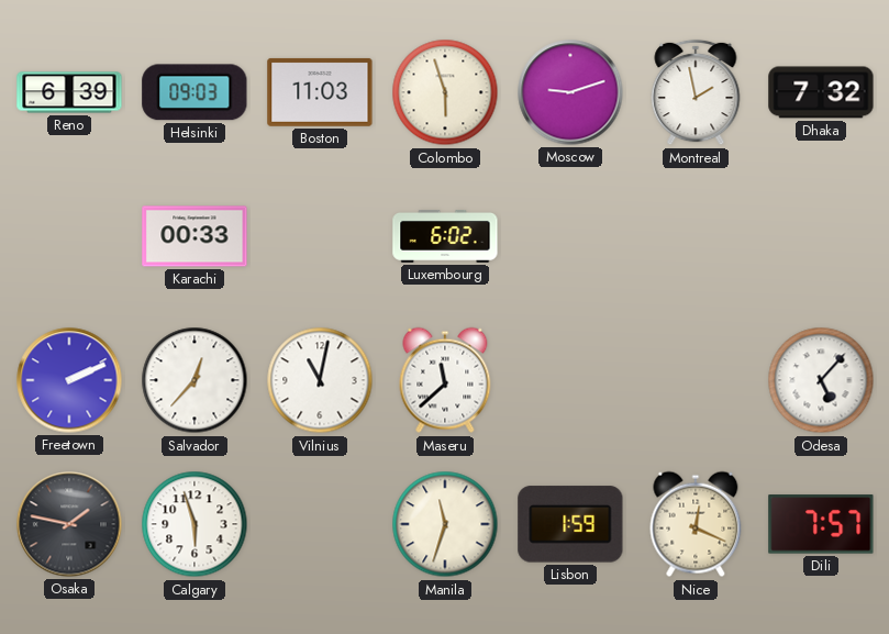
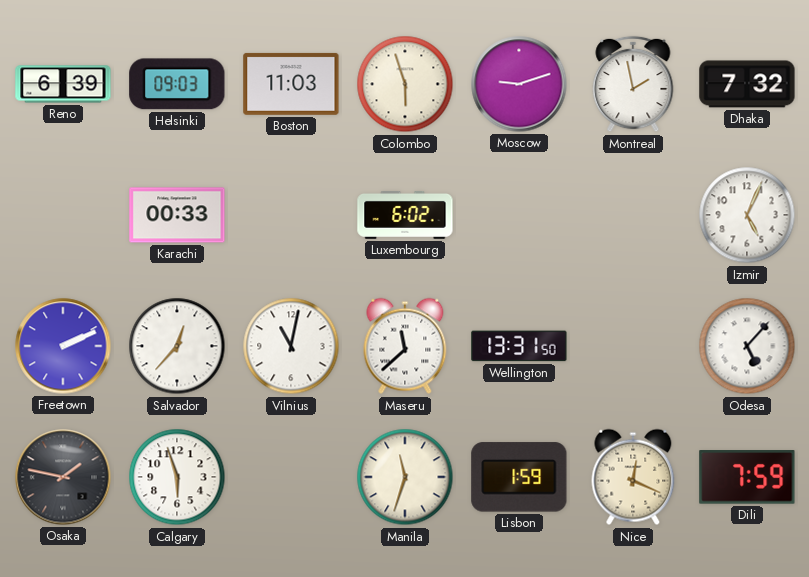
Izmir: none -> 5:04 (747, 215)
Wellington: none -> 13:31 (519, 346)
Dili: 7:57 -> 7:59 (747, 477)
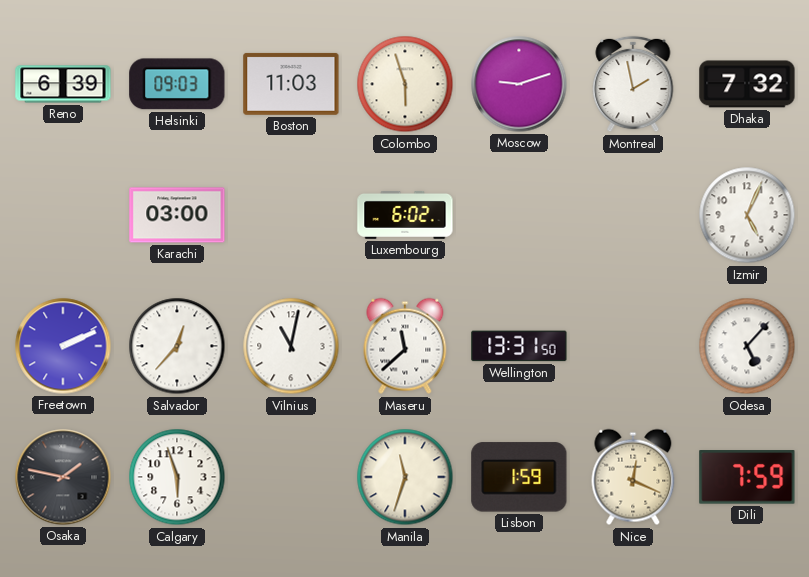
Karachi: 00:33 -> 03:00 (177, 215)
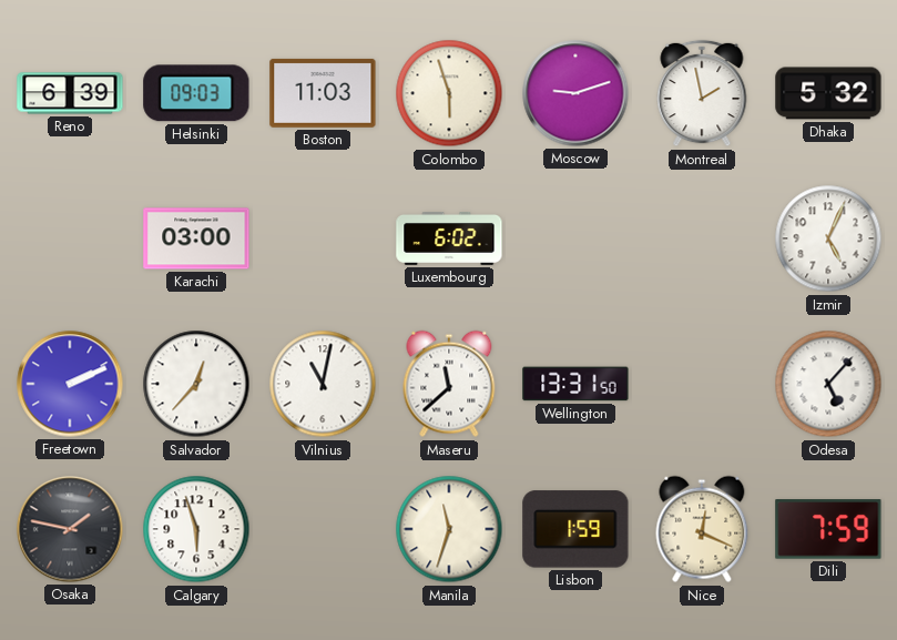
Dhaka: 7:32 -> 5:32 (828, 93)
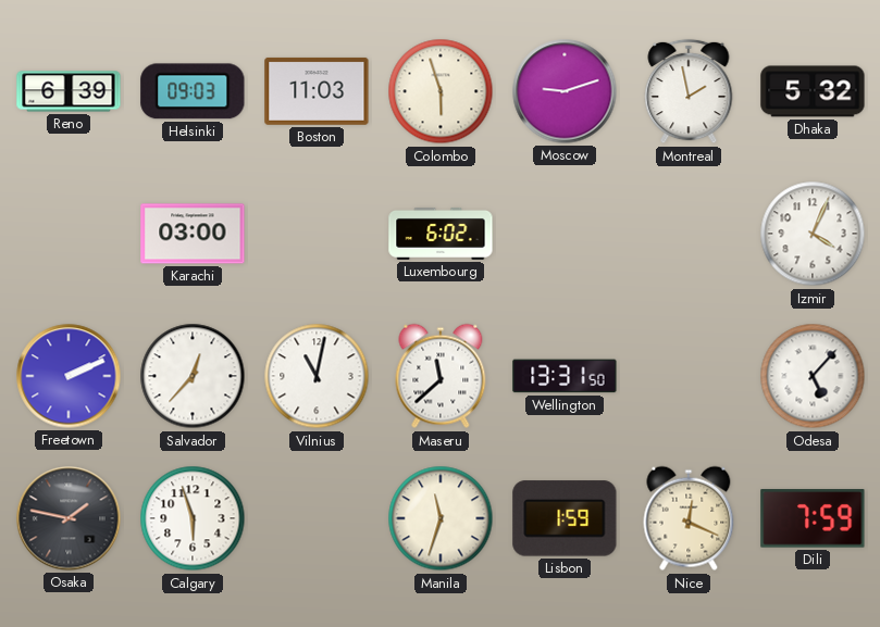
Izmir: 5:04 -> 4:04 (813, 234)
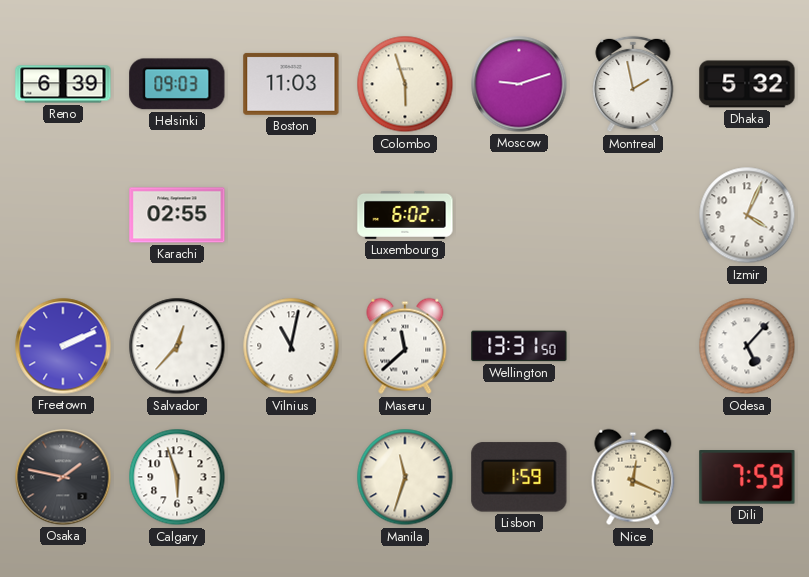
Karachi: 03:00 -> 02:55 (177, 215)
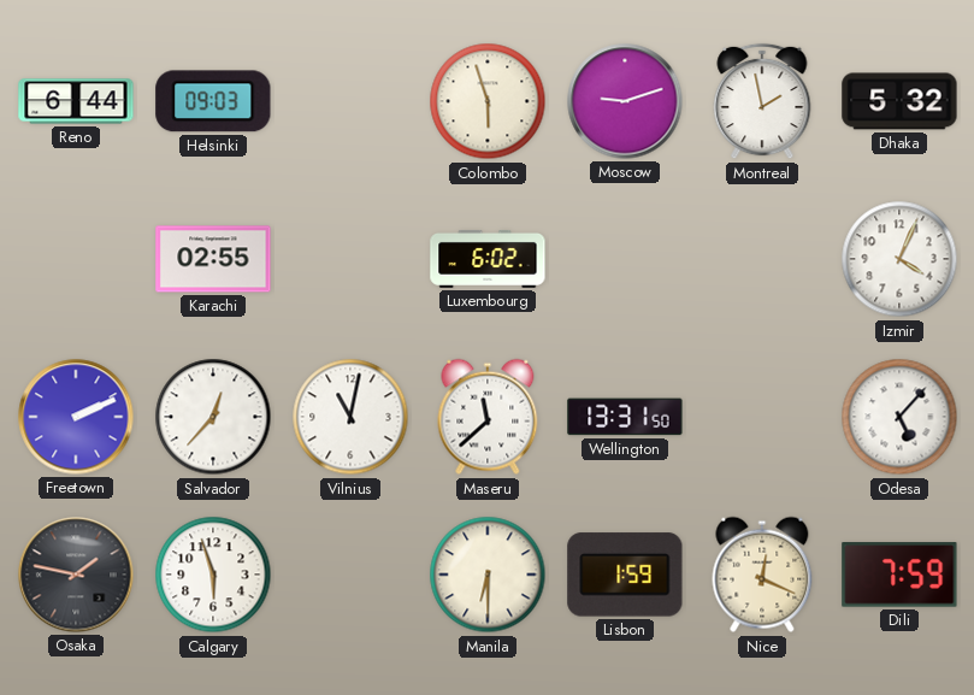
Reno: 6:39 -> 6:44 (76, 101)
Boston: 11:03 -> none (291, 84)
Manila: 11:33 -> 6:30 (488, 575)
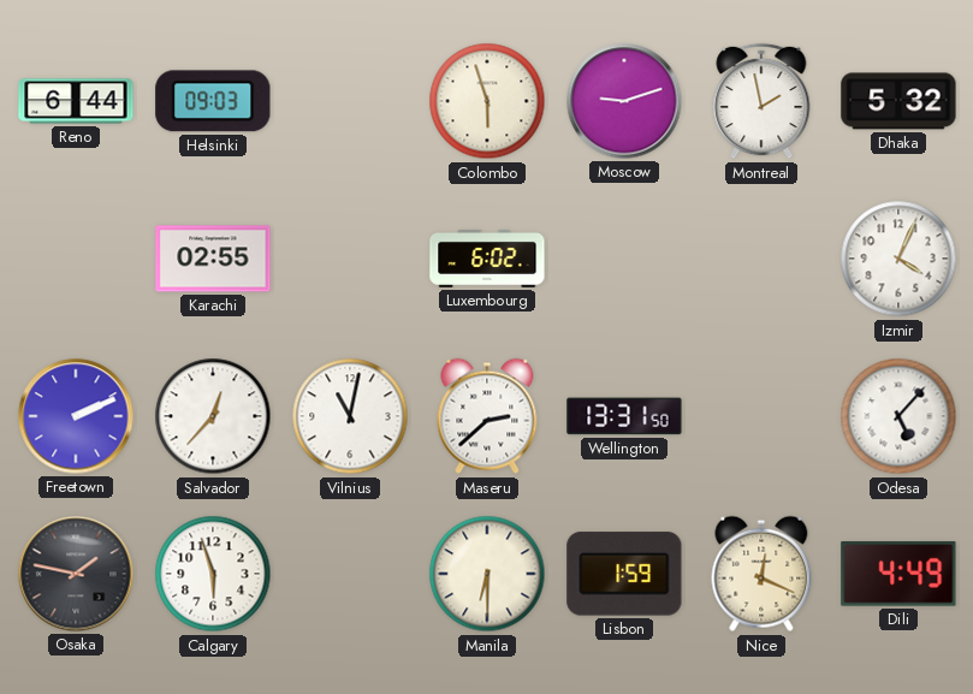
Maseru: 11:38 -> 2:38 (487, 416)
Dili: 7:59 -> 4:49 (898, 574)
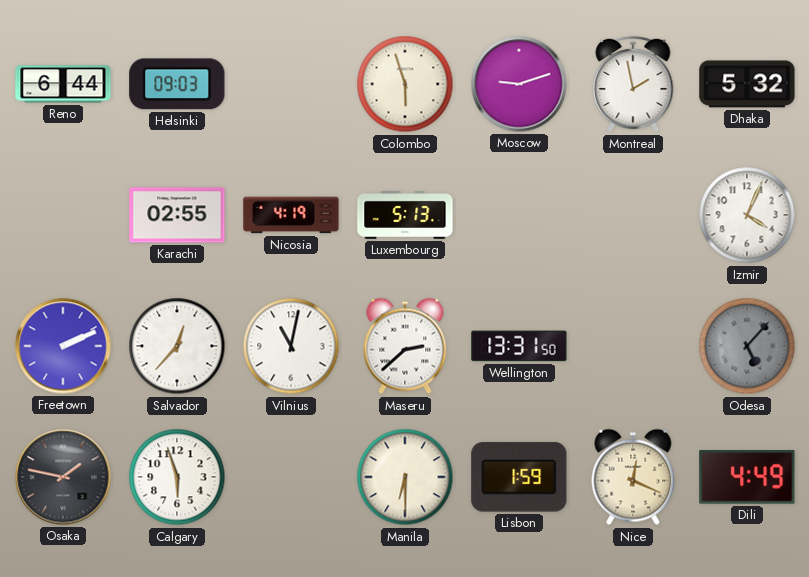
Nicosia: none -> 4:19 (291, 215)
Luxembourg: 6:02 -> 5:13 (405, 215)
Odesa dial: white -> grey (747, 346)
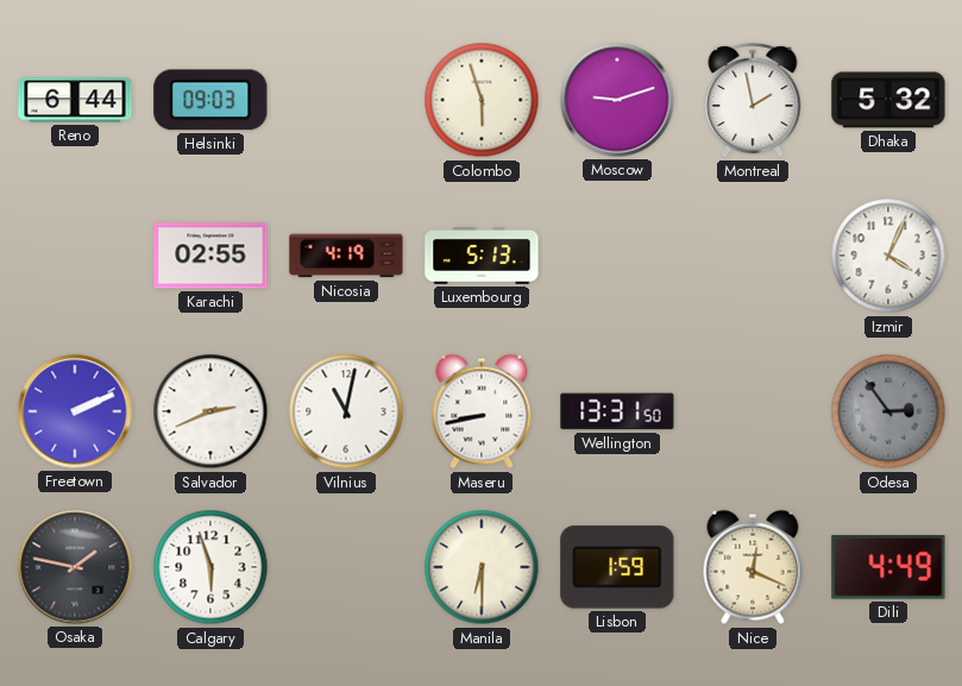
Salvador: 12:37 -> 2:41 (210, 411)
Maseru: 2:38 -> 8:43 (482, 411)
Odesa: 5:07 -> 2:54 (888, 411)
